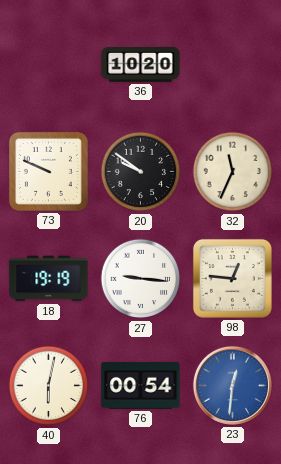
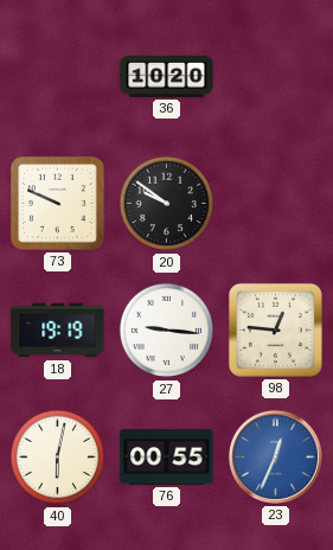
32: 11:34 -> none (233, 172)
76: 00:54 -> 00:55 (167, 458)
23: 12:31 -> 12:34 (275, 456)
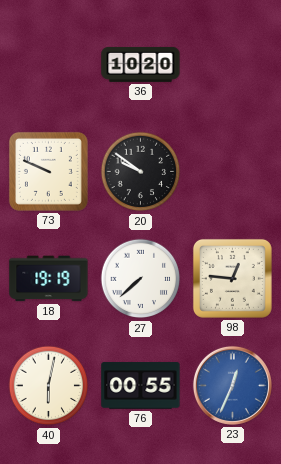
27: 9:16 -> 7:38 (141, 279)
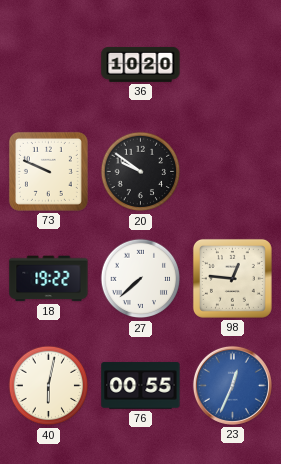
18: 19:19 -> 19:22 (49, 279)
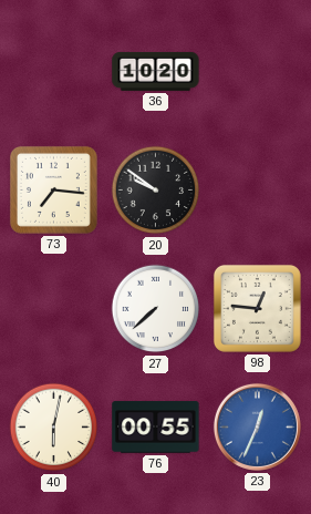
73: 9:49 -> 7:16 (53, 189)
18: 19:22 -> none (49, 279)
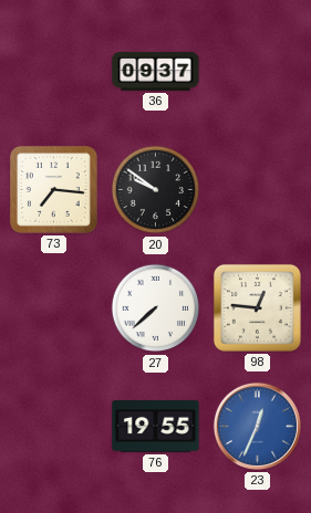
36: 10:20 -> 09:37 (156, 71)
40: 6:02 -> none (54, 428)
76: 00:55 -> 19:55 (156, 427)
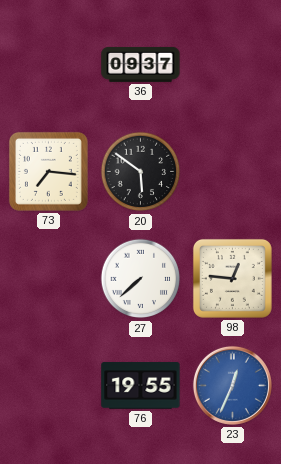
20: 9:51 -> 5:51 (141, 172)
